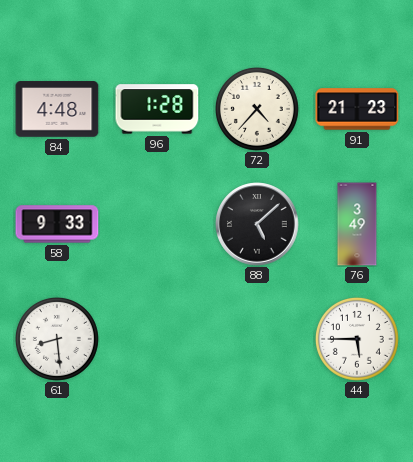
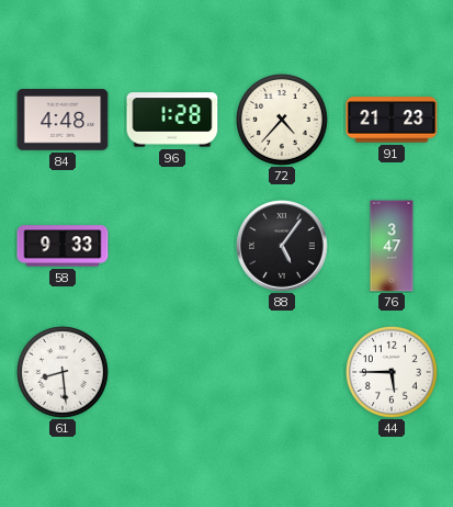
88: 5:08 -> 5:06 (282, 246)
76: 3:49 -> 3:47 (392, 246)
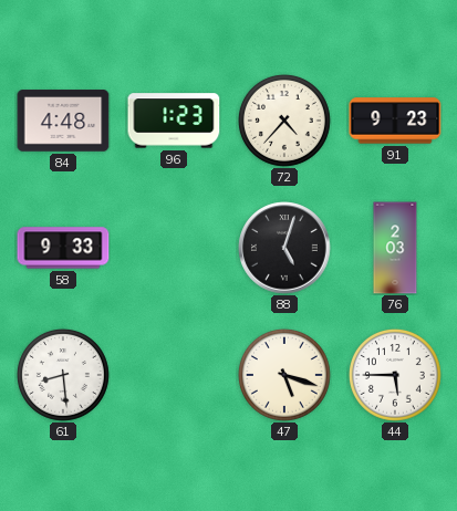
96: 1:28 -> 1:23 (174, 121)
91: 21:23 -> 9:23 (395, 121)
88: 5:06 -> 5:03 (284, 248)
76: 3:47 -> 2:03 (395, 248)
47: none -> 5:18 (284, 375)
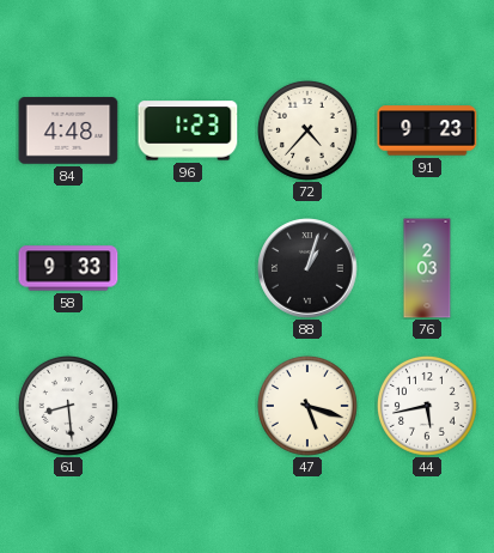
88: 5:03 -> 1:03 (307, 268)
44: 5:45 -> 5:43 (427, 406)
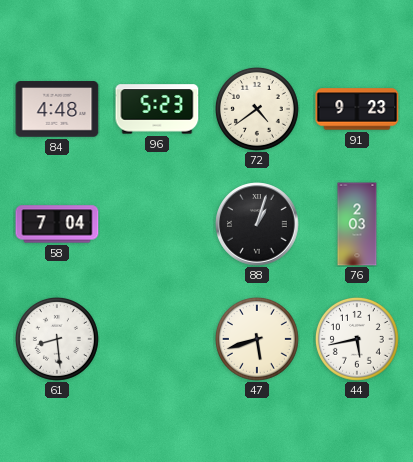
96: 1:23 -> 5:23 (157, 109)
72: 4:37 -> 4:39 (257, 109)
58: 9:33 -> 7:04 (57, 224)
47: 5:18 -> 5:42 (257, 339)
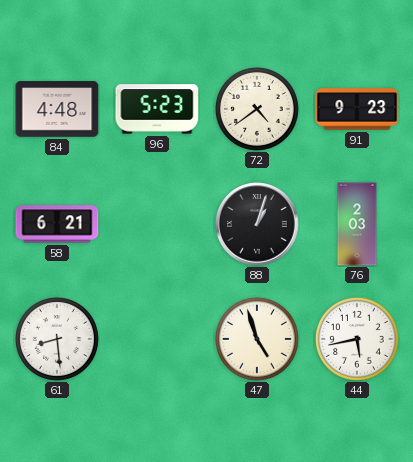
58: 7:04 -> 6:21 (57, 224)
47: 5:42 -> 4:57 (257, 339)
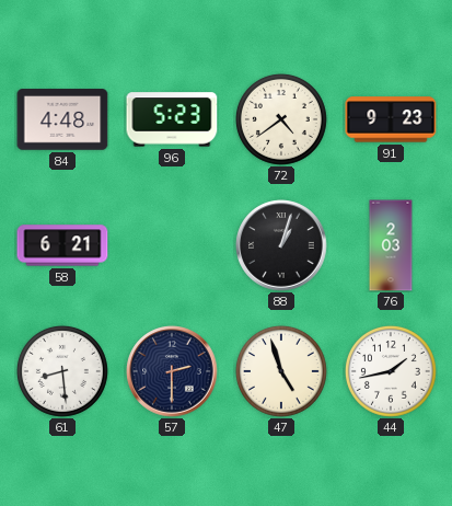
57: none -> 2:30 (172, 371)
44: 5:43 -> 1:43 (391, 371)
